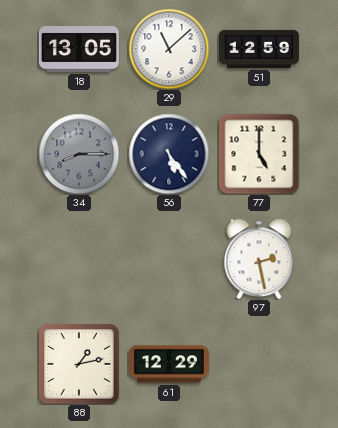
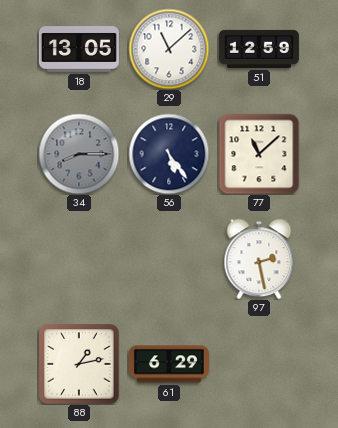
77: 5:00 -> 11:08 (259, 154)
61: 12:29 -> 6:29 (169, 364)
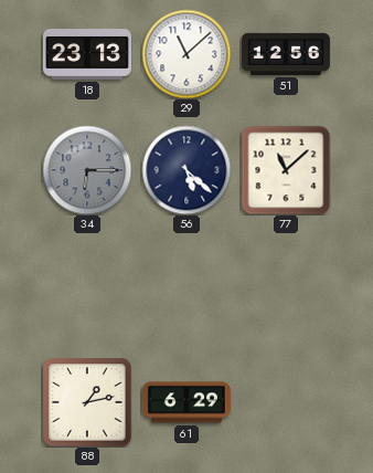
18: 13:05 -> 23:13 (87, 54)
51: 12:59 -> 12:56 (286, 54)
34: 8:15 -> 6:15 (87, 170)
56: 5:24 -> 5:22 (186, 170)
97: 2:28 -> none (259, 259)
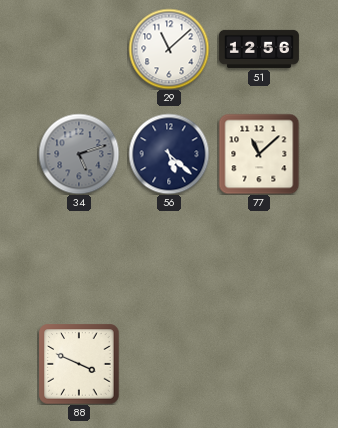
18: 23:13 -> none (87, 54)
34: 6:15 -> 5:12 (79, 154)
88: 1:13 -> 3:49 (79, 364)
61: 6:29 -> none (186, 402)
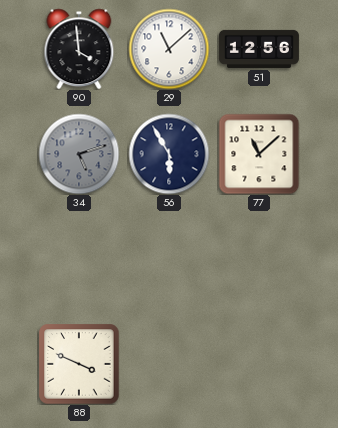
90: none -> 3:59 (79, 49)
56: 5:22 -> 5:55 (169, 154)
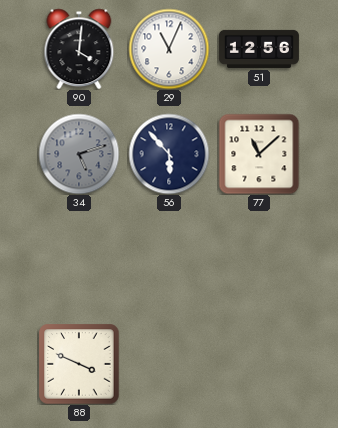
90: 3:59 -> 4:01 (79, 49)
29: 11:08 -> 11:04 (169, 49)
56: 5:55 -> 5:53 (169, 154)
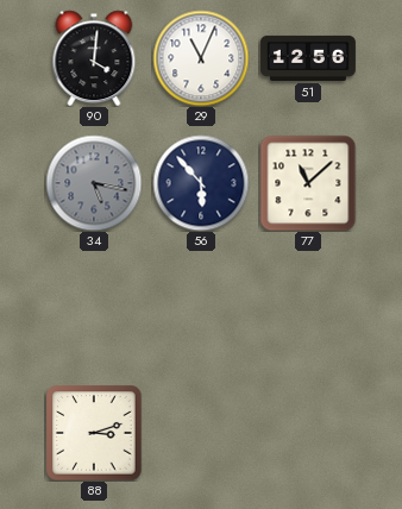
34: 5:12 -> 5:17 (94, 183)
88: 3:49 -> 3:12 (94, 433)
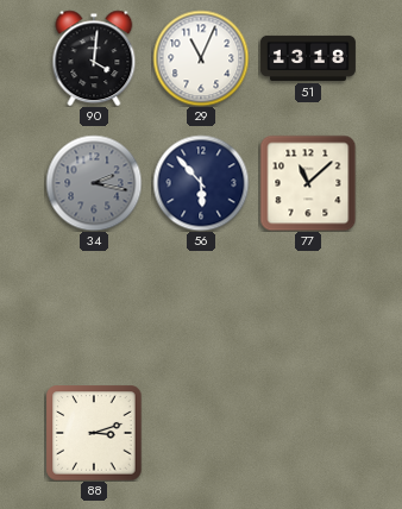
51: 12:56 -> 13:18 (308, 58)
34: 5:17 -> 2:17 (94, 183)
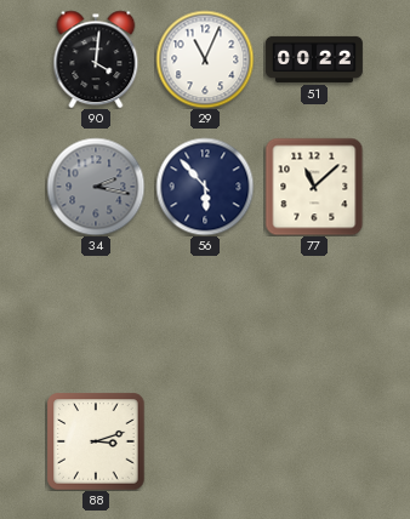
51: 13:18 -> 00:22 (314, 59)
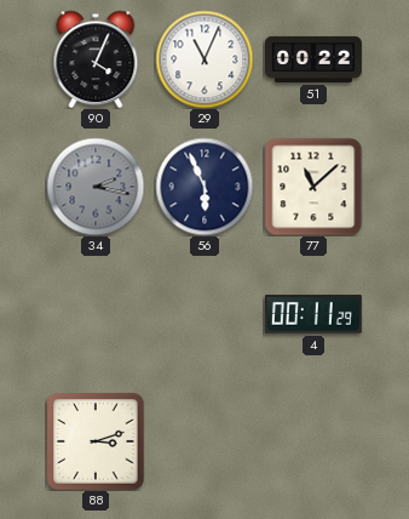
90: 4:01 -> 4:04 (96, 59)
56: 5:53 -> 5:56 (204, 187)
4: none -> 00:11 (313, 314)
